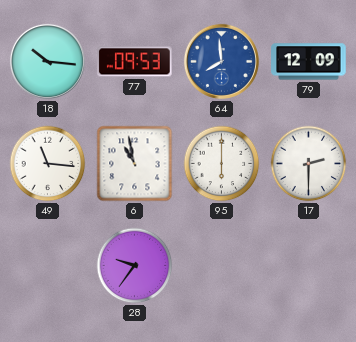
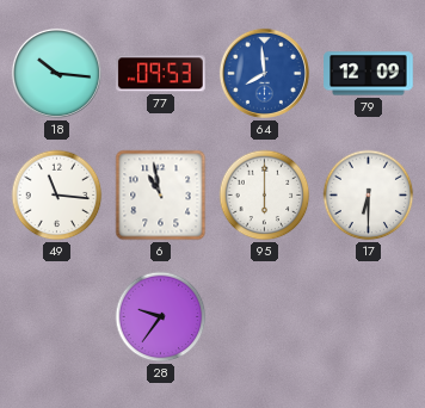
17: 2:30 -> 6:30 (369, 196)
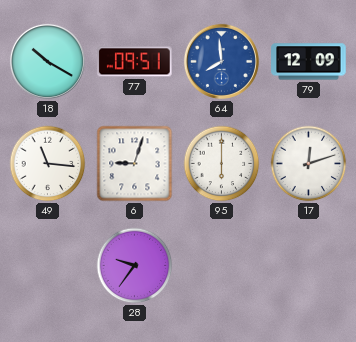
18: 10:16 -> 10:20 (47, 61)
77: 09:53 -> 09:51 (135, 62)
6: 10:58 -> 9:03 (135, 164)
17: 6:30 -> 12:12 (309, 164)
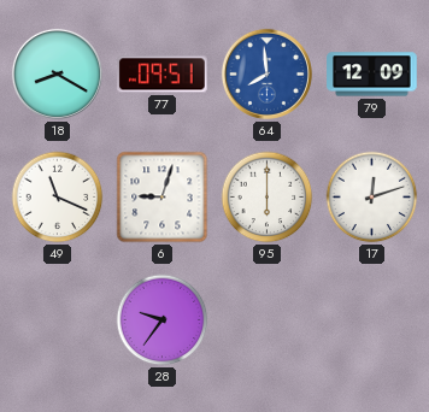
18: 10:20 -> 8:20 (57, 73)
49: 11:16 -> 11:19 (58, 198)
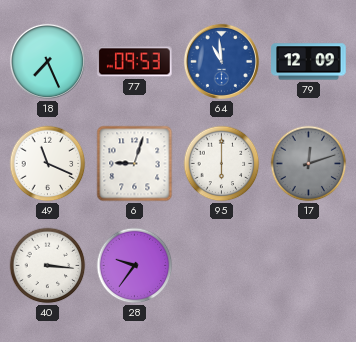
18: 8:20 -> 7:26 (47, 61)
77: 09:51 -> 09:53 (135, 62)
64: 7:59 -> 10:59 (221, 61)
17 dial: white -> grey (309, 164)
40: none -> 3:16 (48, 266)
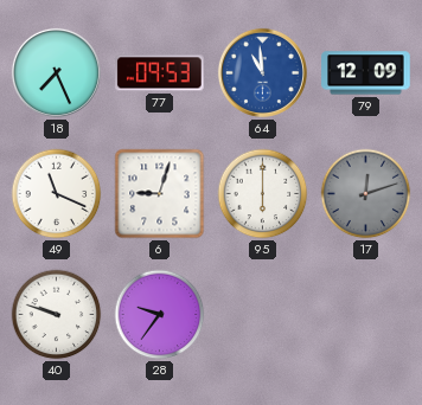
40: 3:16 -> 9:48 (57, 315)
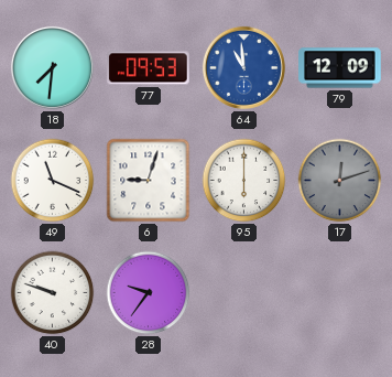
18: 7:26 -> 7:31 (52, 67)
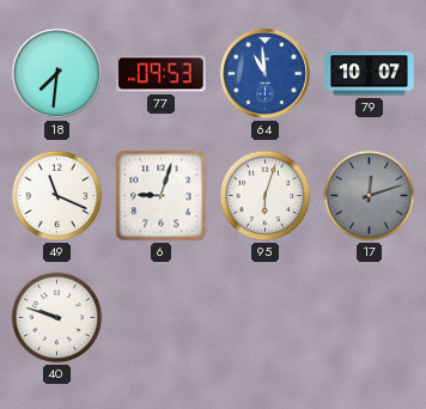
79: 12:09 -> 10:07 (370, 74)
95: 6:00 -> 6:03 (266, 196)
28: 9:36 -> none (149, 293)
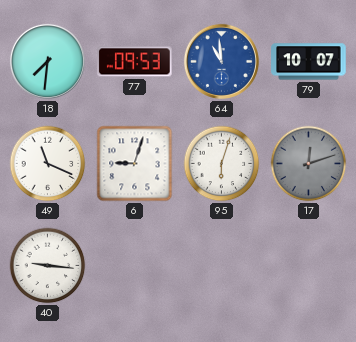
40: 9:48 -> 9:16 (48, 266)
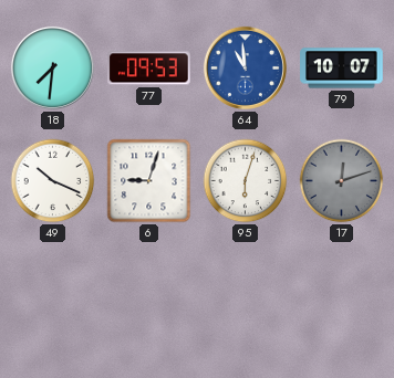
49: 11:19 -> 10:19 (53, 181)
40: 9:16 -> none (48, 266)
